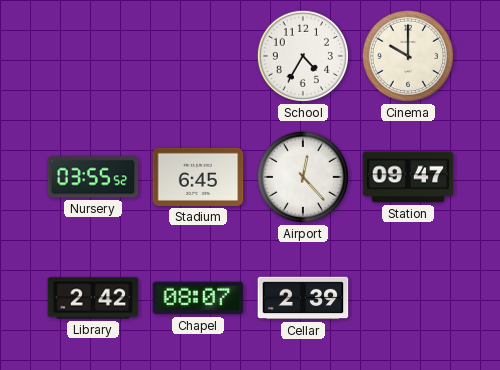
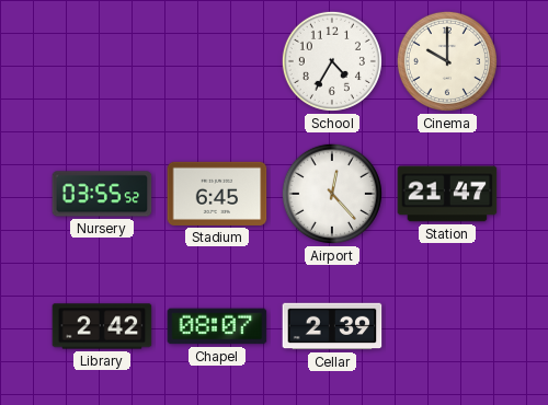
Station: 09:47 -> 21:47 (447, 194)
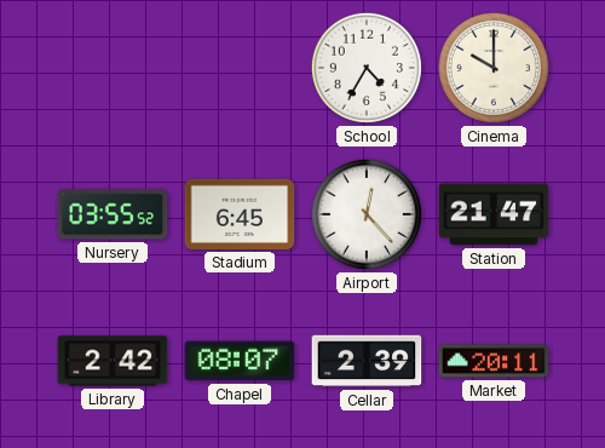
Market: none -> 20:11 (494, 361)
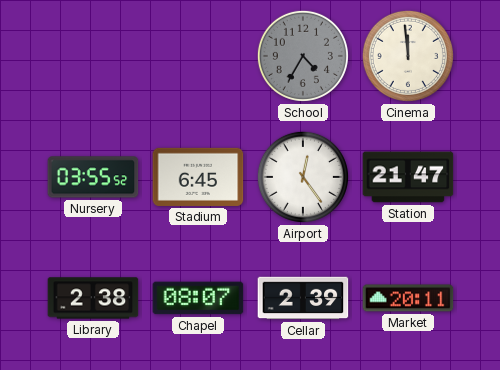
School dial: white -> grey (303, 56)
Cinema: 10:00 -> 11:59 (408, 56)
Airport: 12:23 -> 12:24 (303, 177)
Library: 2:42 -> 2:38 (93, 298)
